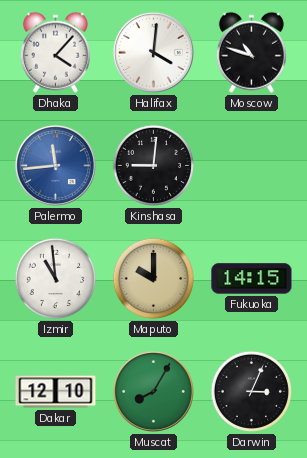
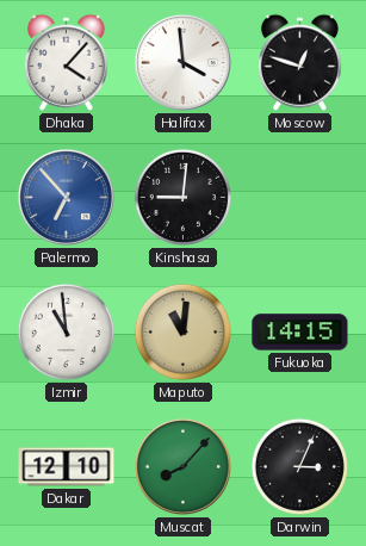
Halifax: 4:01 -> 3:59 (182, 62)
Moscow: 10:48 -> 12:48 (299, 62)
Palermo: 11:44 -> 6:53 (66, 197)
Maputo: 10:00 -> 11:01 (182, 331)
Muscat: 8:05 -> 8:07 (182, 466)
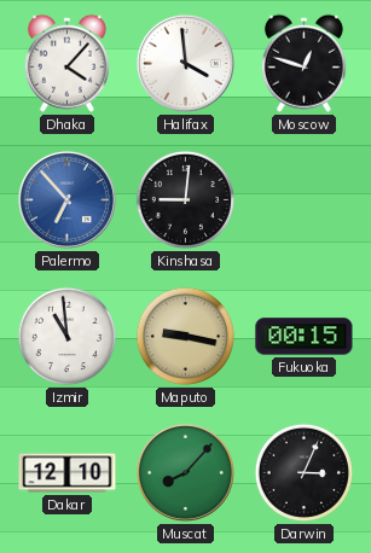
Maputo: 11:01 -> 9:17 (185, 336)
Fukuoka: 14:15 -> 00:15 (305, 337)
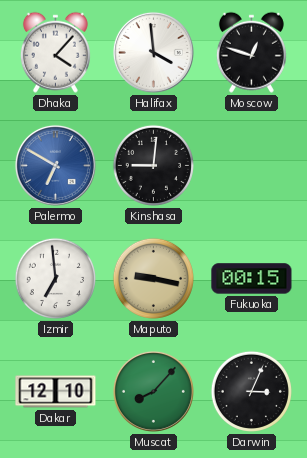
Palermo: 6:53 -> 6:50 (55, 165)
Izmir: 10:59 -> 6:59 (55, 278)
